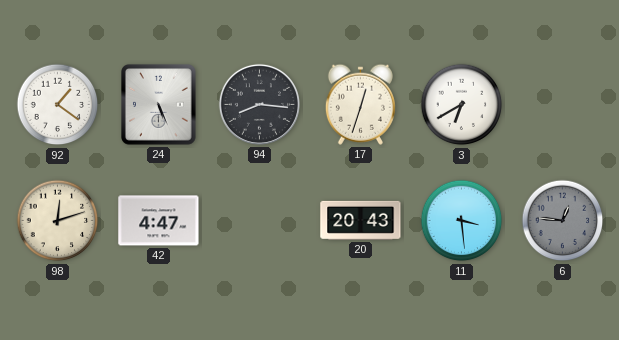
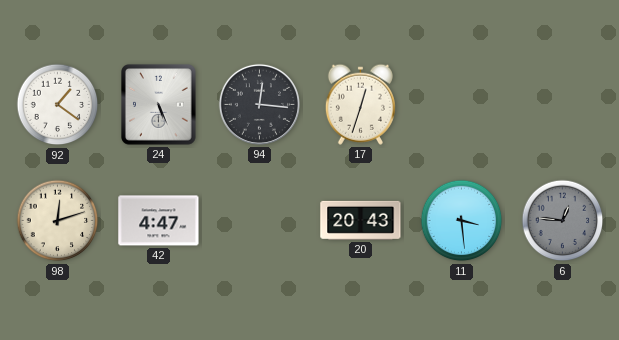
94: 8:16 -> 12:16 (259, 104)
3: 6:40 -> none (462, 105)
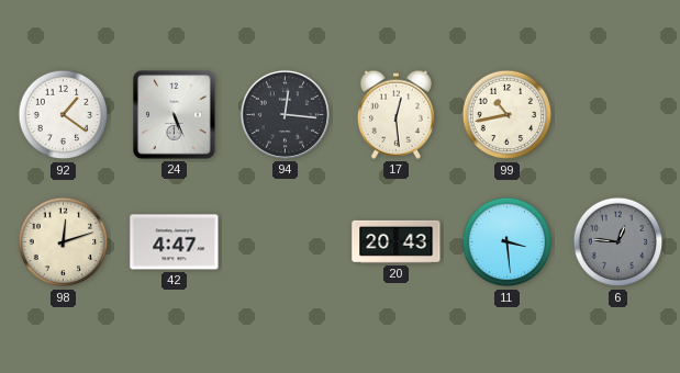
17: 12:33 -> 12:29 (395, 114)
99: none -> 10:43 (508, 115)
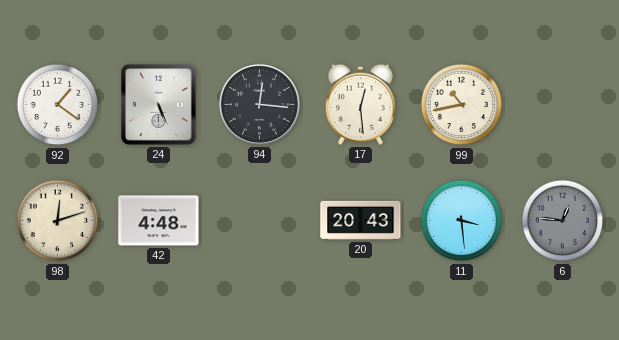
42: 4:47 -> 4:48 (159, 221)
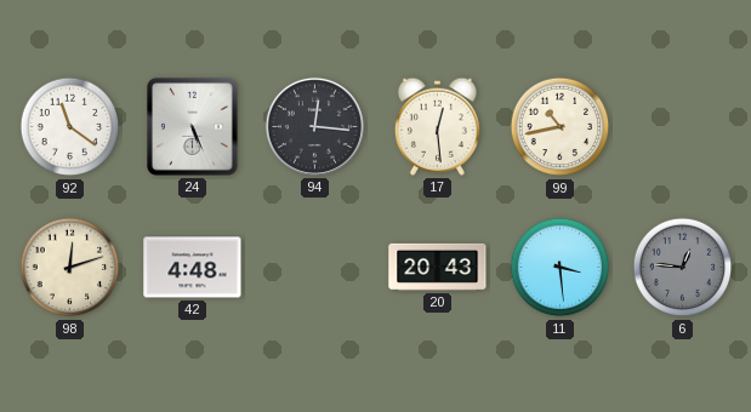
92: 1:21 -> 11:21 (70, 127)
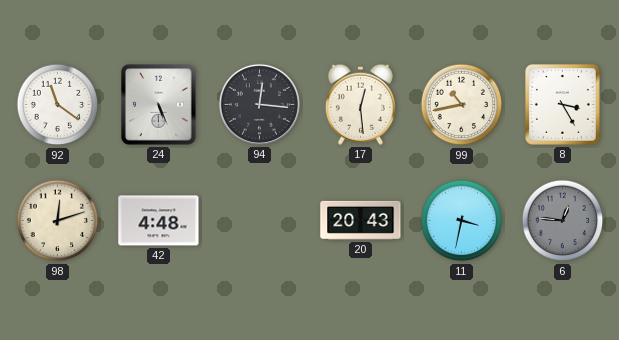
8: none -> 3:25 (562, 104)
11: 3:29 -> 3:32 (462, 221)
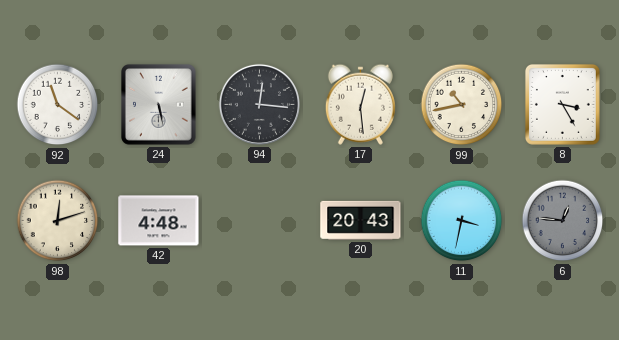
24: 5:26 -> 5:28 (159, 105)
